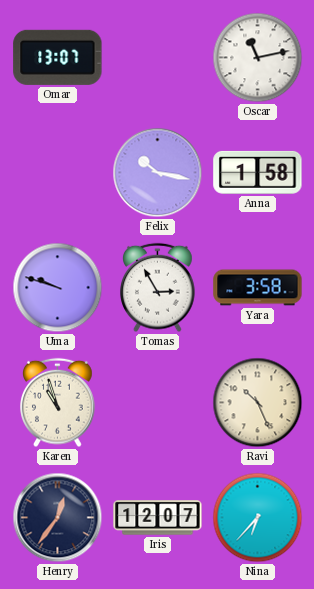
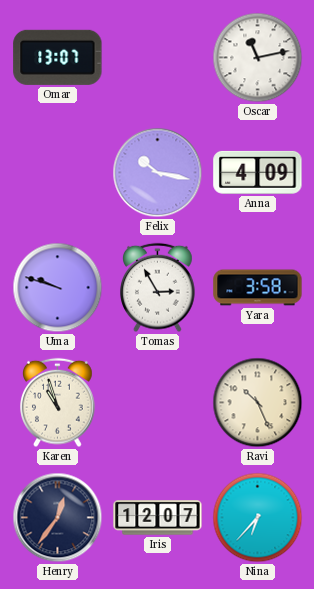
Anna: 1:58 -> 4:09 (258, 172)
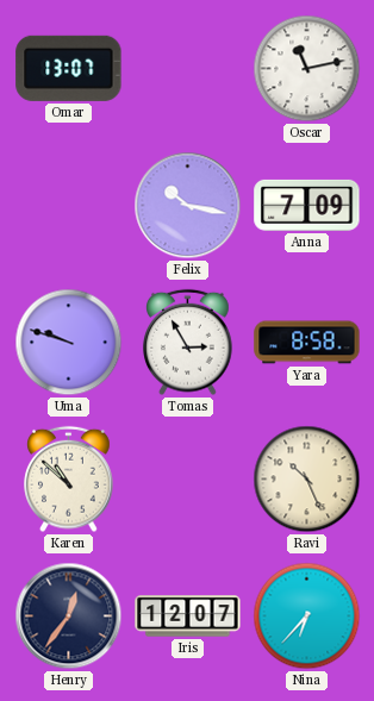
Anna: 4:09 -> 7:09 (307, 205)
Yara: 3:58 -> 8:58 (307, 343)
Karen: 10:57 -> 10:52 (69, 480)
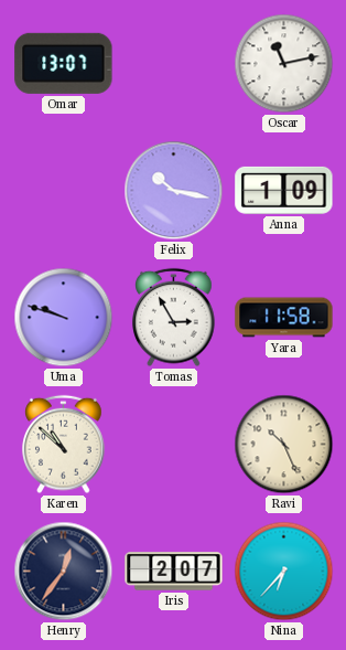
Anna: 7:09 -> 1:09 (284, 190)
Yara: 8:58 -> 11:58 (284, 318)
Iris: 12:07 -> 2:07 (174, 572)
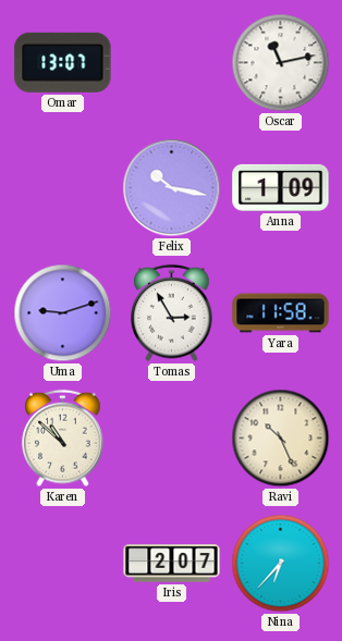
Uma: 9:48 -> 9:12 (63, 313)
Henry: 12:36 -> none (64, 572)
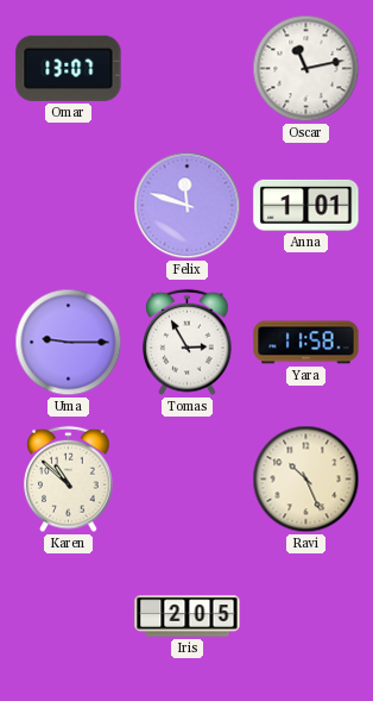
Felix: 10:17 -> 11:48 (188, 206)
Anna: 1:09 -> 1:01 (306, 205)
Uma: 9:12 -> 9:15 (69, 343)
Iris: 2:07 -> 2:05 (188, 616)
Nina: 6:37 -> none (281, 564)
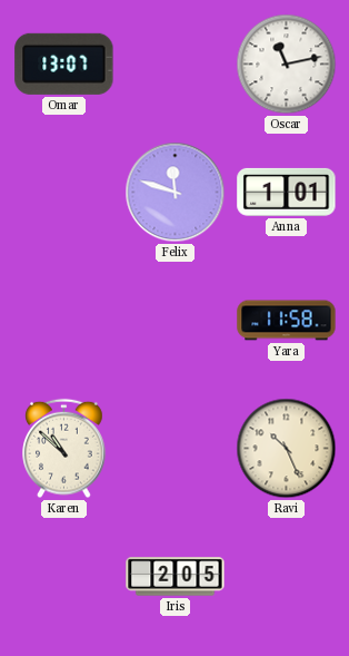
Uma: 9:15 -> none (69, 343)
Tomas: 2:55 -> none (188, 343)
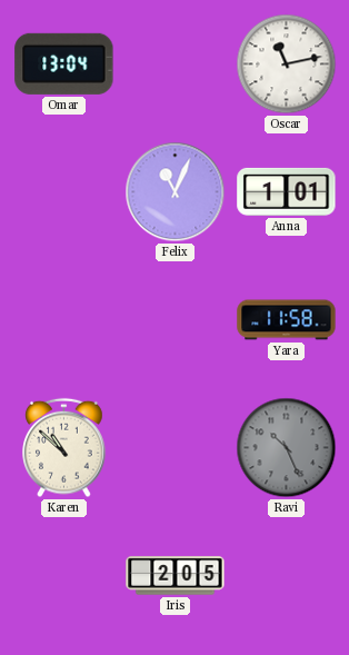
Omar: 13:07 -> 13:04 (64, 63)
Felix: 11:48 -> 11:04 (176, 192)
Ravi dial: cream -> grey (287, 448)
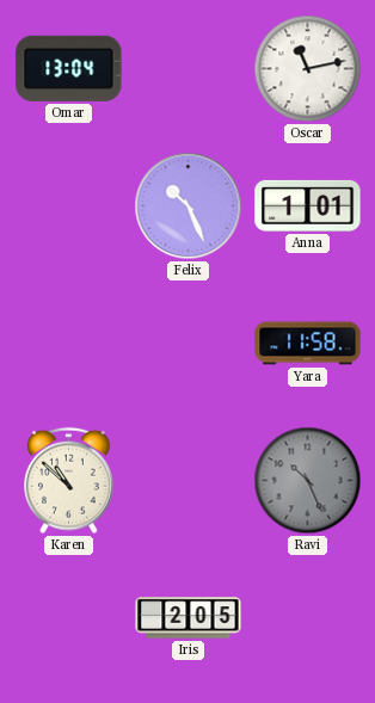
Felix: 11:04 -> 10:26 (189, 206)
